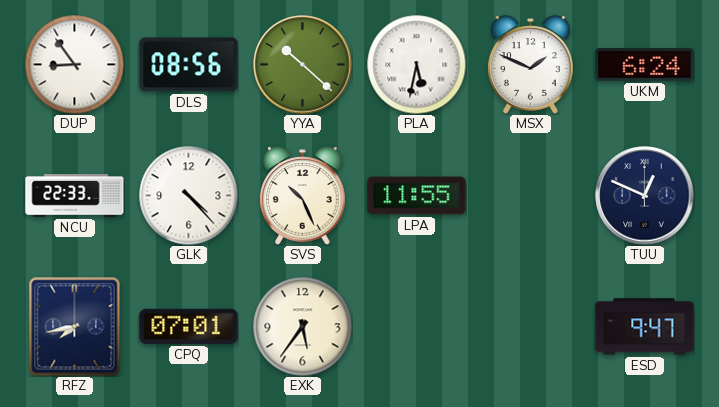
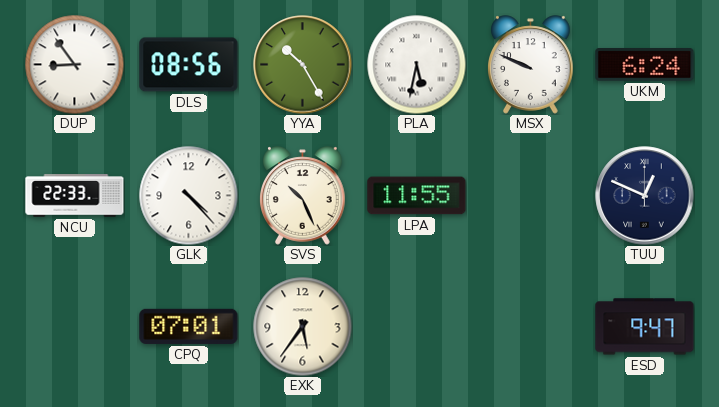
YYA: 10:22 -> 10:25 (303, 65)
MSX: 1:49 -> 9:49 (531, 65)
RFZ: 7:43 -> none (75, 327)
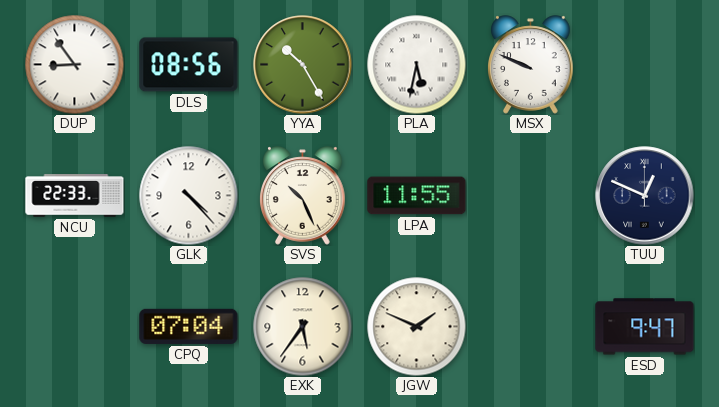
UKM: 6:24 -> none (645, 65)
CPQ: 07:01 -> 07:04 (189, 326)
JGW: none -> 1:49 (417, 327)
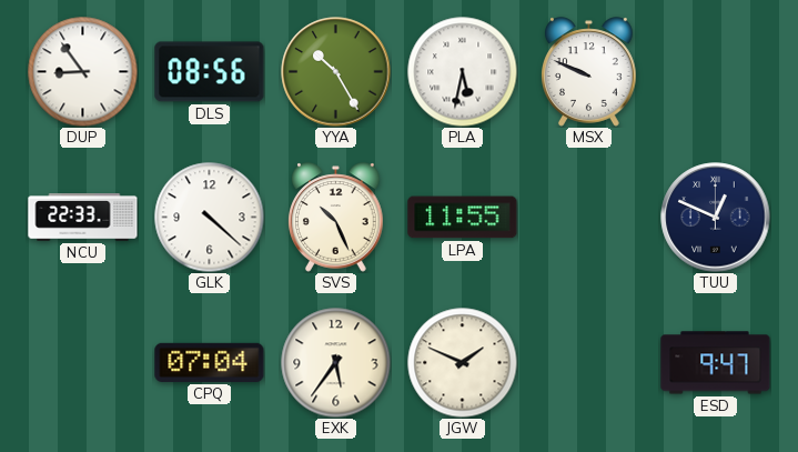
GLK: 4:23 -> 4:22 (210, 218)
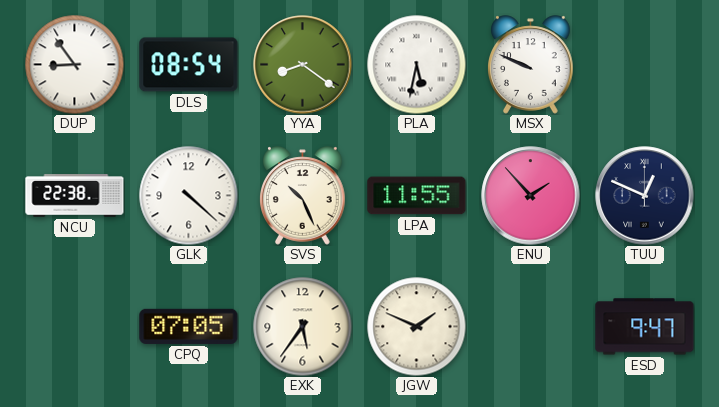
DLS: 08:56 -> 08:54 (189, 65)
YYA: 10:25 -> 8:21 (303, 65)
NCU: 22:33 -> 22:38 (75, 196)
ENU: none -> 1:53 (531, 196)
CPQ: 07:04 -> 07:05 (189, 326)
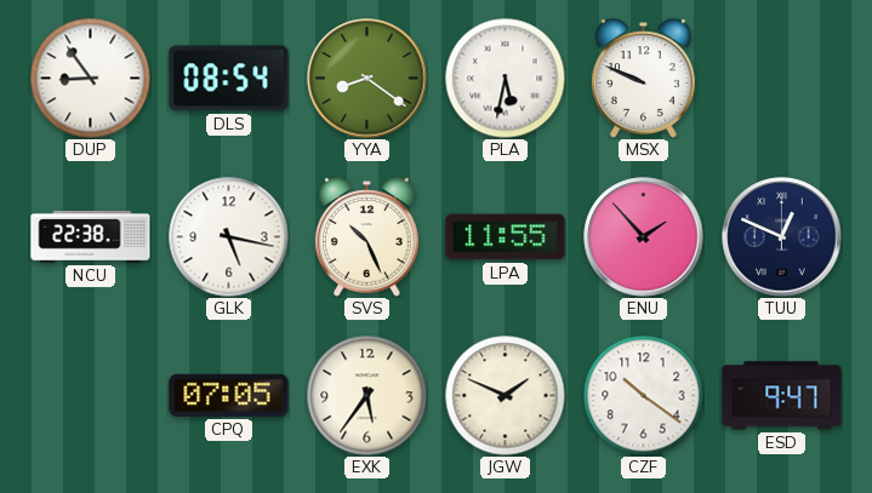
GLK: 4:22 -> 5:17 (229, 237)
CZF: none -> 10:21 (644, 396)
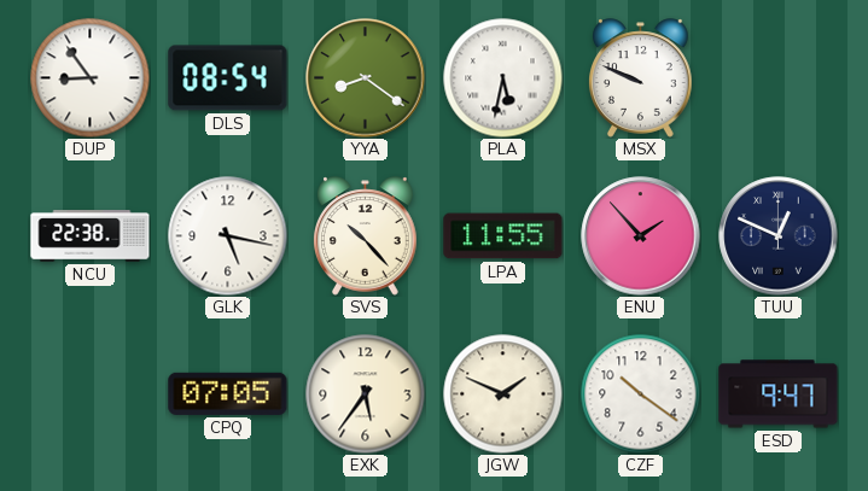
SVS: 10:26 -> 10:23 (366, 236)
